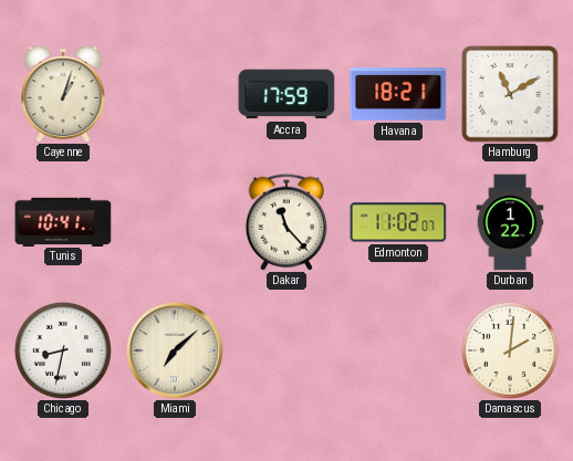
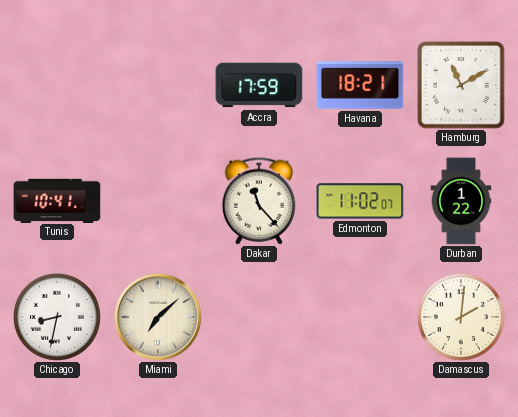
Cayenne: 1:03 -> none (63, 94)
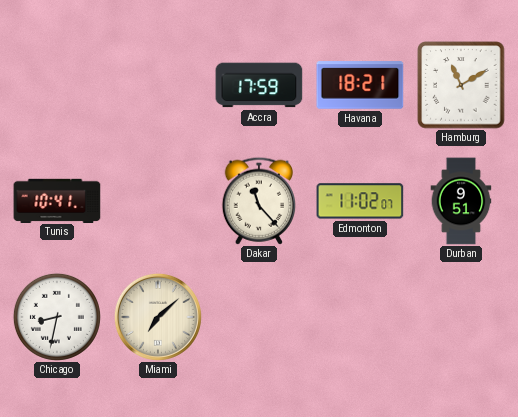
Durban: 1:22 -> 9:51 (461, 201)
Damascus: 2:01 -> none (461, 317)
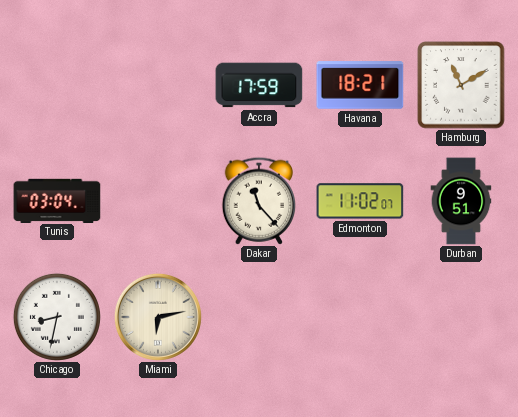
Tunis: 10:41 -> 03:04 (57, 200)
Miami: 7:08 -> 6:13 (158, 317)
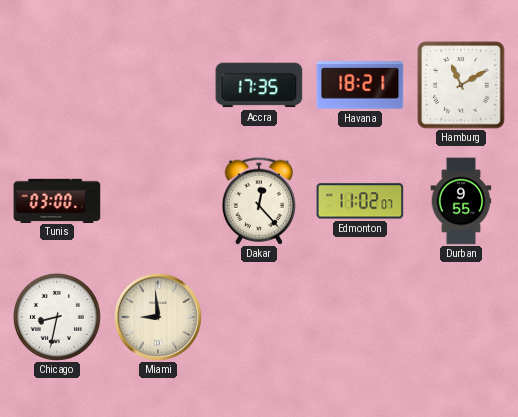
Accra: 17:59 -> 17:35 (259, 85)
Tunis: 03:04 -> 03:00 (57, 200)
Dakar: 11:23 -> 12:23 (258, 201)
Durban: 9:51 -> 9:55 (461, 201)
Miami: 6:13 -> 8:59 (158, 317)
